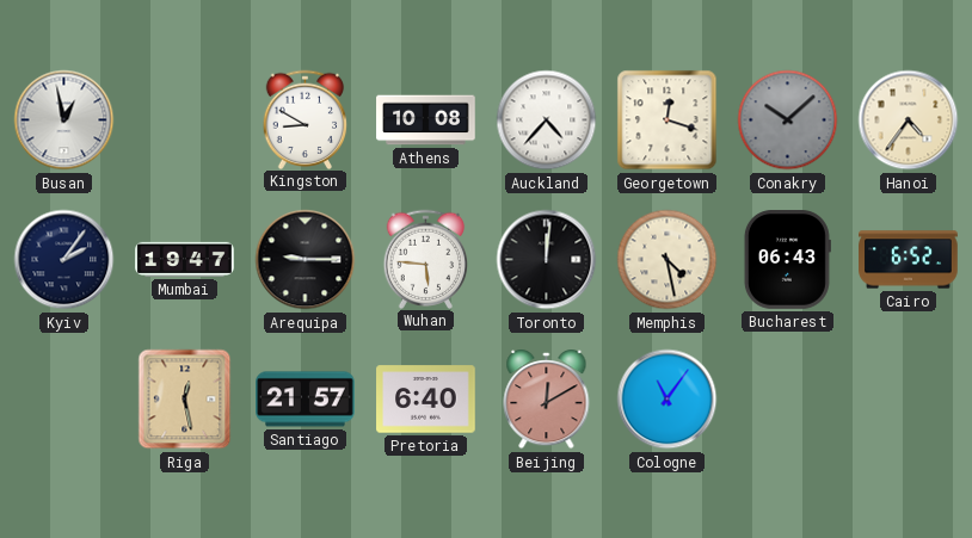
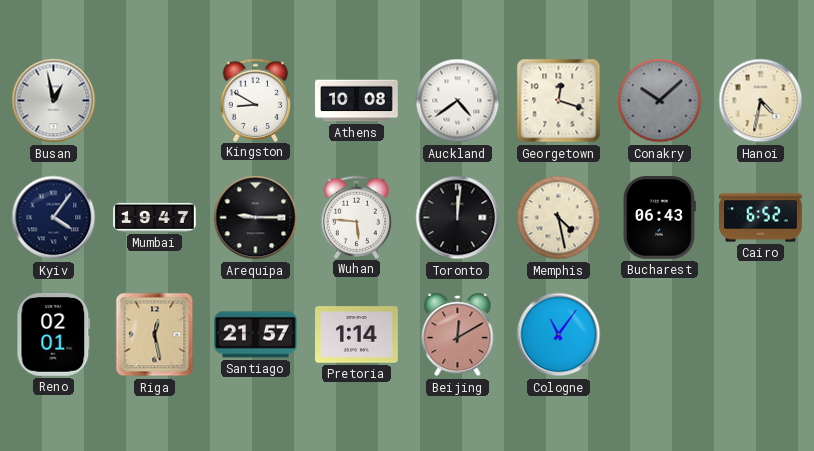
Auckland: 4:37 -> 4:39 (458, 101)
Hanoi: 4:36 -> 4:32 (761, 101)
Kyiv: 2:06 -> 4:06 (54, 218)
Reno: none -> 02:01 (54, 335)
Pretoria: 6:40 -> 1:14 (357, 335)
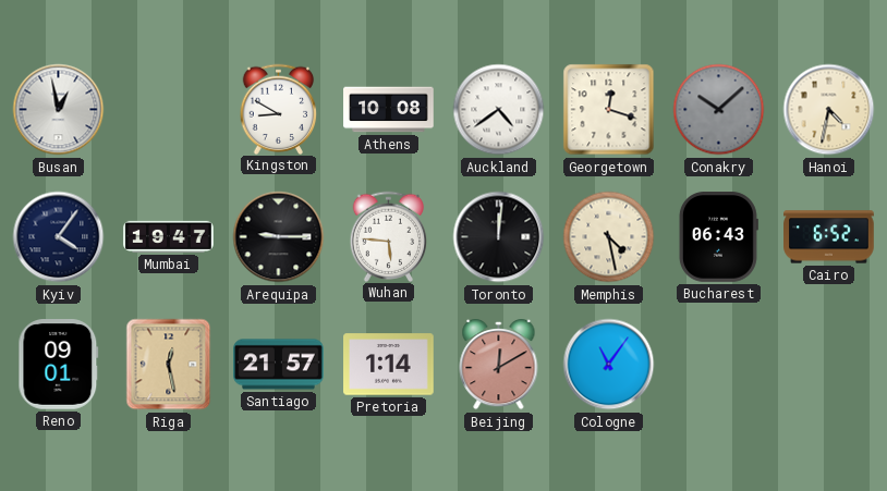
Reno: 02:01 -> 09:01 (59, 365)
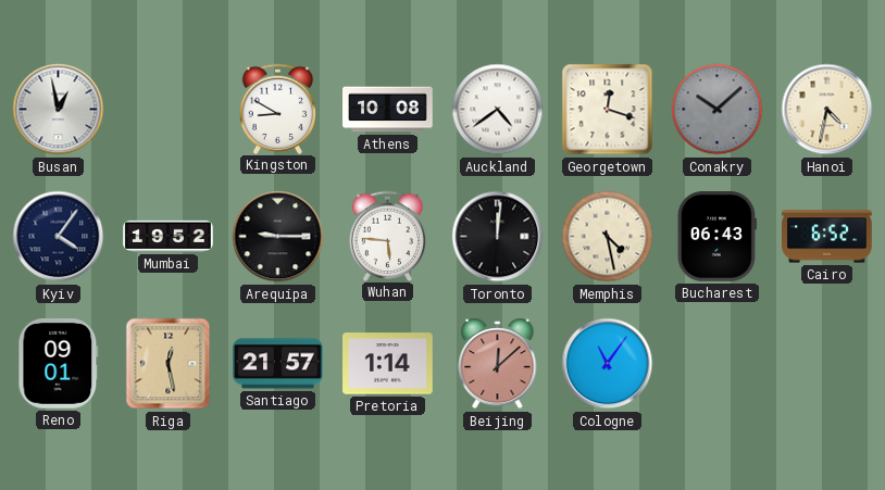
Mumbai: 19:47 -> 19:52 (169, 236)
Beijing: 12:10 -> 12:08 (498, 364)
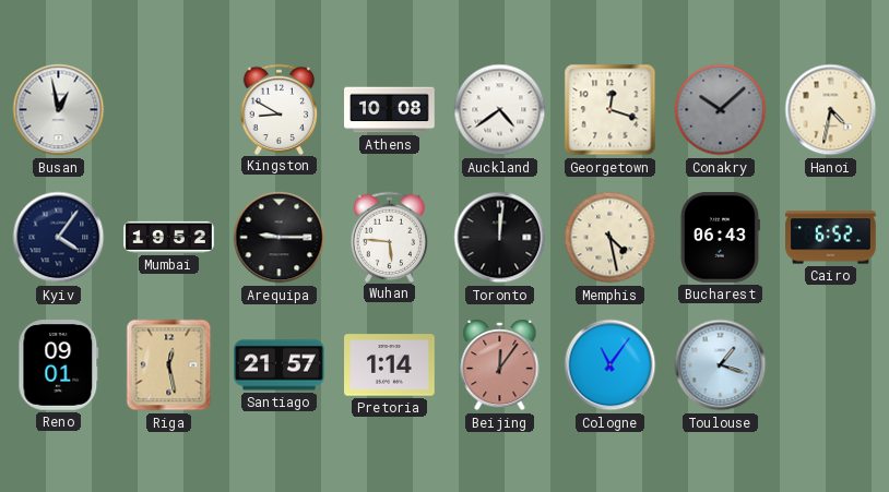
Beijing: 12:08 -> 12:06 (500, 365)
Toulouse: none -> 1:18 (721, 365)
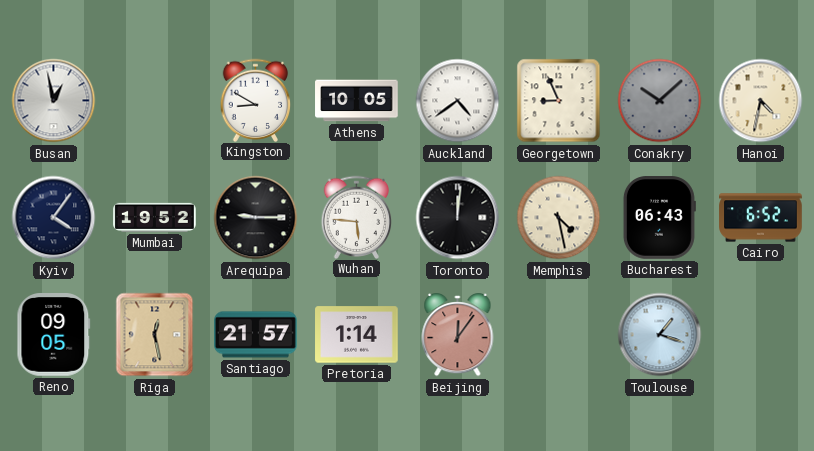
Athens: 10:08 -> 10:05 (357, 101)
Georgetown: 12:18 -> 8:56 (559, 101)
Reno: 09:01 -> 09:05 (54, 335)
Cologne: 11:06 -> none (611, 365)
